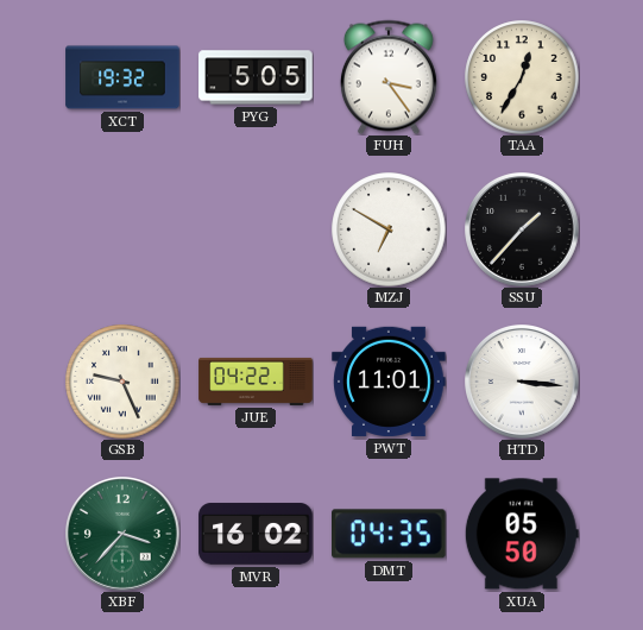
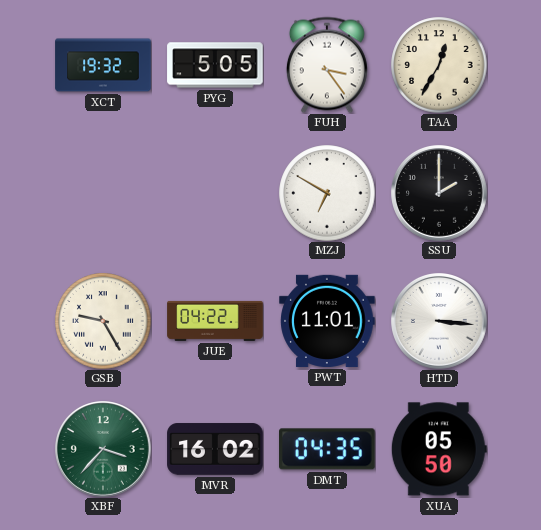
SSU: 1:37 -> 2:00 (440, 194)
GSB: 9:26 -> 9:25 (103, 321)
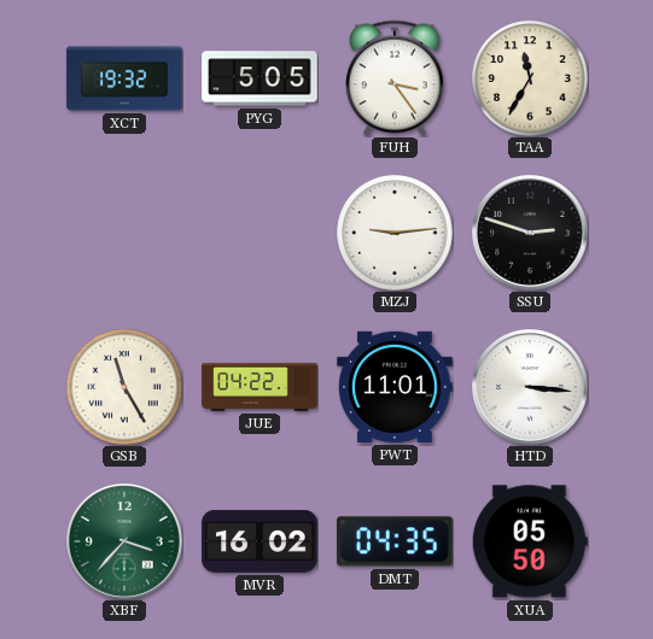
TAA: 12:35 -> 11:35 (530, 78)
MZJ: 6:50 -> 9:14 (395, 233)
SSU: 2:00 -> 2:48 (531, 234)
GSB: 9:25 -> 11:25 (124, 387)
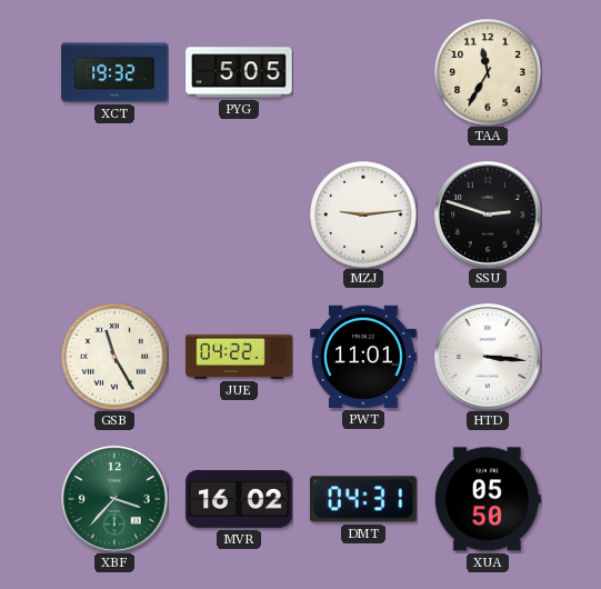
FUH: 3:24 -> none (395, 78)
DMT: 04:35 -> 04:31 (364, 499)
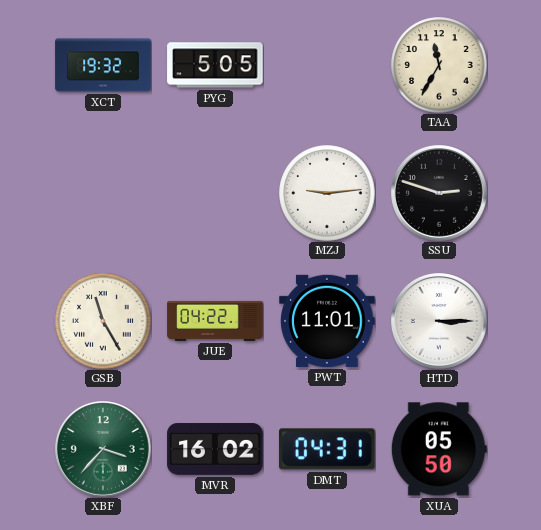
HTD: 3:16 -> 3:15 (440, 322)
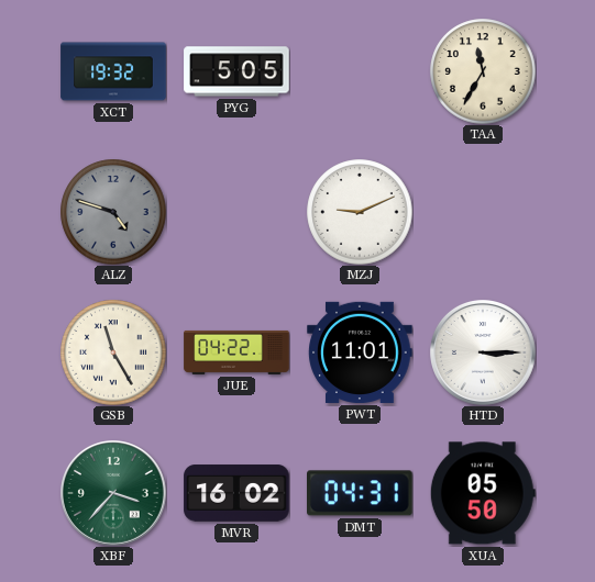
ALZ: none -> 4:48 (113, 212)
MZJ: 9:14 -> 9:11 (360, 212)
SSU: 2:48 -> none (440, 194)
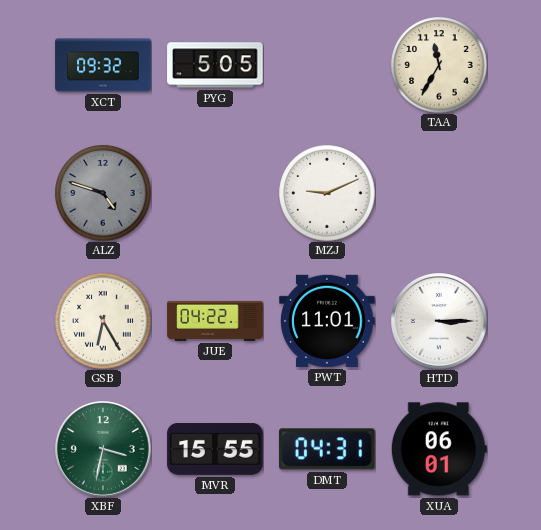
XCT: 19:32 -> 09:32 (103, 65)
GSB: 11:25 -> 6:25 (103, 321)
XBF: 3:37 -> 3:32 (104, 450)
MVR: 16:02 -> 15:55 (215, 449)
XUA: 05:50 -> 06:01 (439, 449)
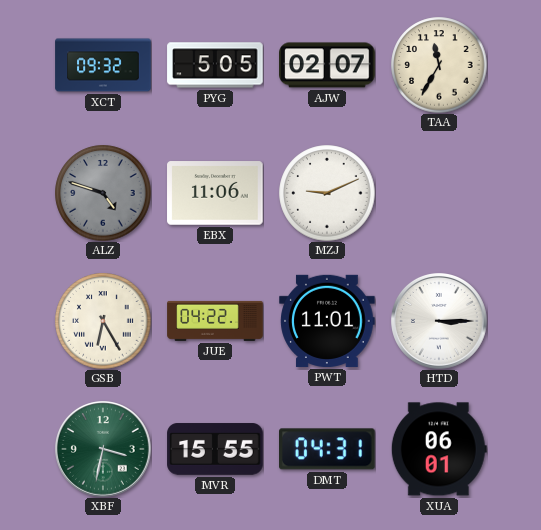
AJW: none -> 02:07 (327, 65)
EBX: none -> 11:06 (215, 193)
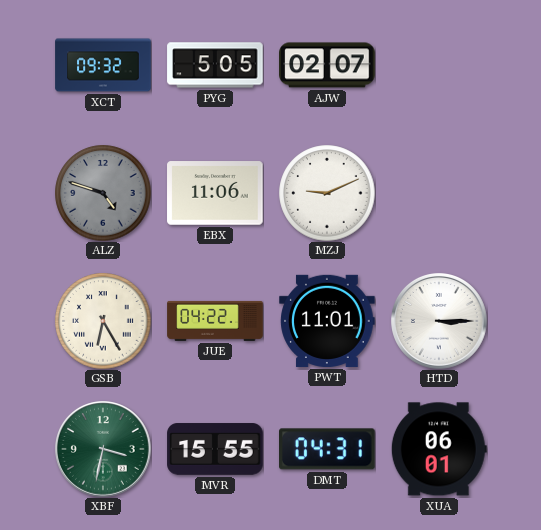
TAA: 11:35 -> none (439, 65)
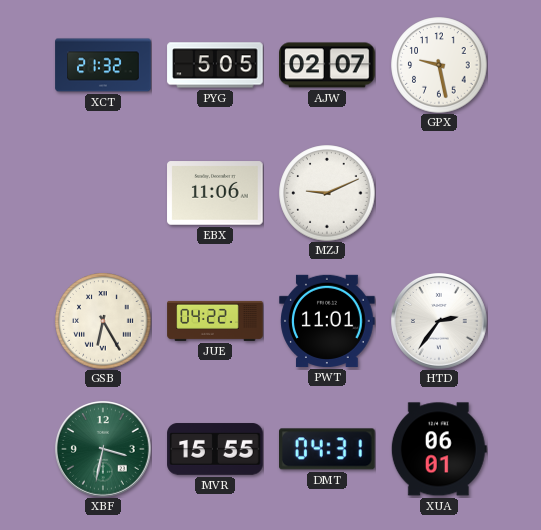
XCT: 09:32 -> 21:32 (103, 65)
GPX: none -> 9:28 (439, 65)
ALZ: 4:48 -> none (103, 193)
HTD: 3:15 -> 2:36 (440, 322)
